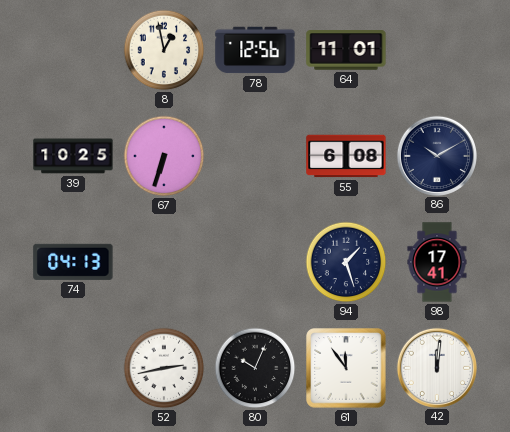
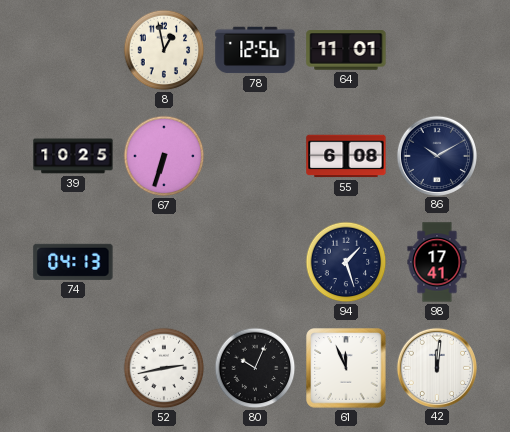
61: 11:54 -> 11:56 (346, 368)
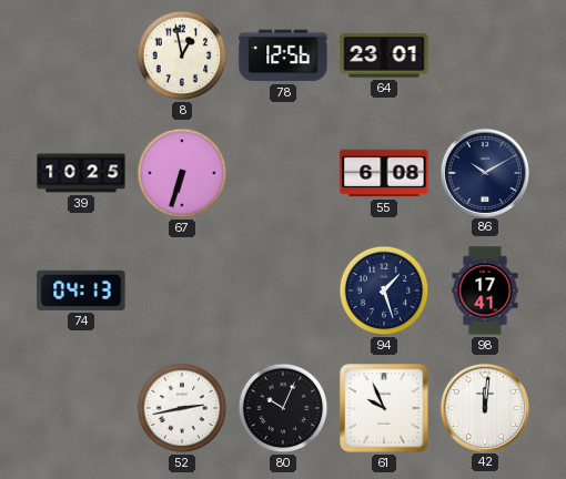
64: 11:01 -> 23:01 (384, 55)
61: 11:56 -> 9:56 (384, 408)
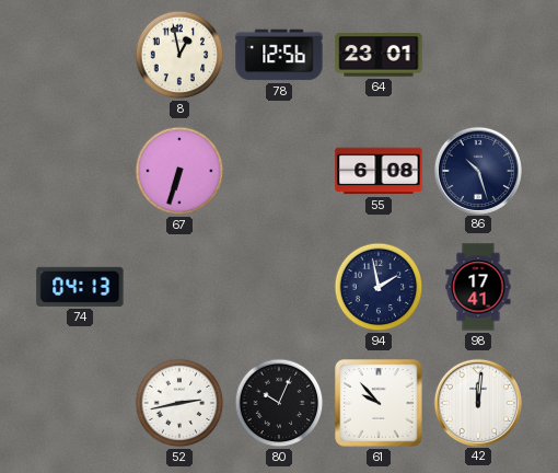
39: 10:25 -> none (81, 173)
86: 10:10 -> 10:27 (477, 170)
94: 1:27 -> 1:58 (379, 287)
61: 9:56 -> 9:53 (379, 403)
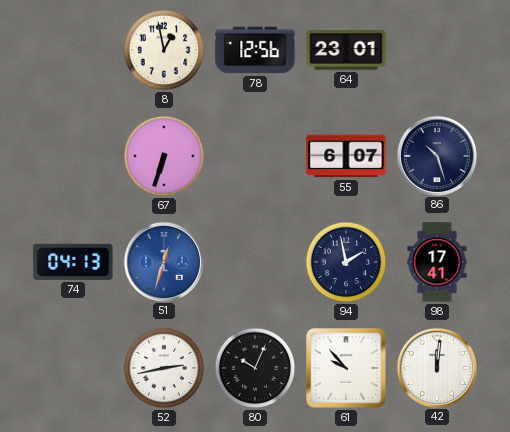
55: 6:08 -> 6:07 (346, 156)
51: none -> 12:33 (163, 261)
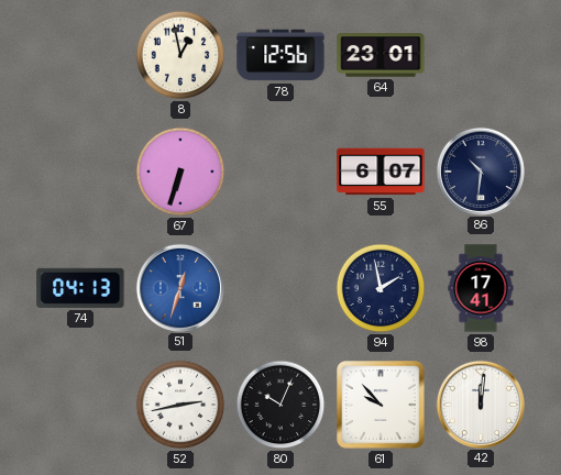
86: 10:27 -> 10:31 (480, 170)
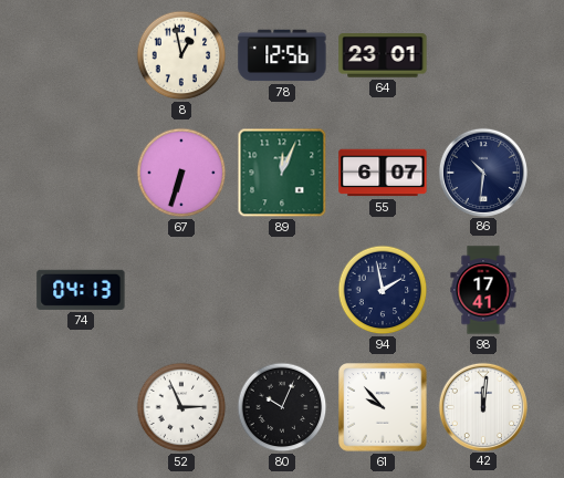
89: none -> 12:04 (282, 173)
51: 12:33 -> none (179, 287)
52: 2:43 -> 2:56 (181, 407)
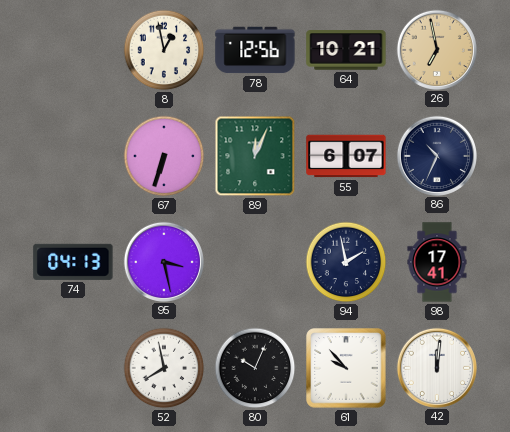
64: 23:01 -> 10:21 (346, 50)
26: none -> 6:58 (436, 49)
86: 10:31 -> 10:34 (436, 155)
95: none -> 3:28 (163, 261)
52: 2:56 -> 7:58 (164, 368)
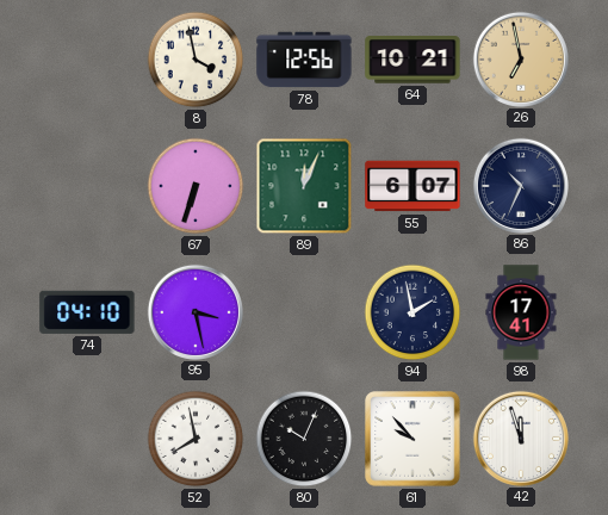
8: 12:58 -> 3:58 (196, 60)
74: 04:13 -> 04:10 (87, 312)
42: 12:01 -> 11:57 (520, 438)
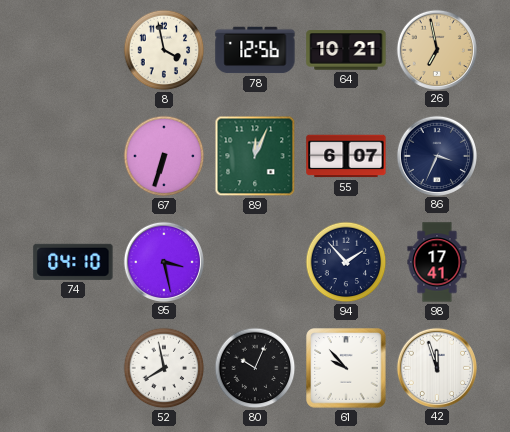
86: 10:34 -> 3:34 (436, 155)
94: 1:58 -> 1:53 (346, 262)
